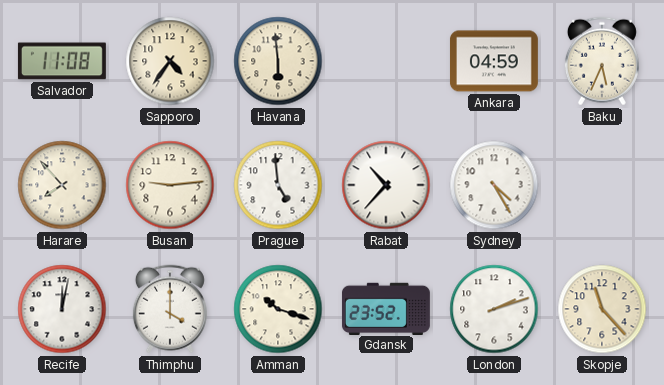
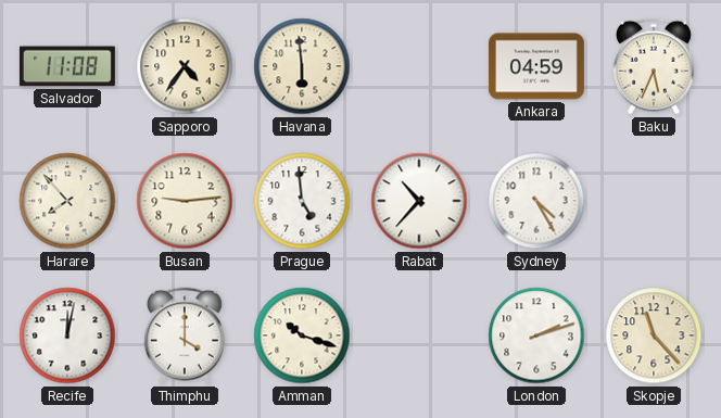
Gdansk: 23:52 -> none (386, 308)
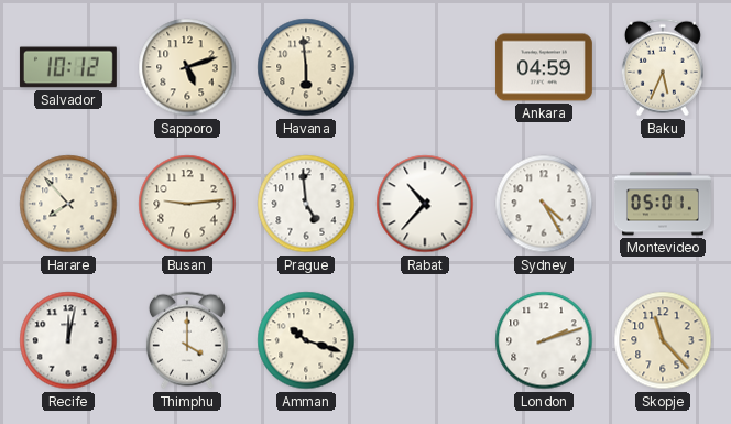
Salvador: 11:08 -> 10:12 (68, 67)
Sapporo: 4:36 -> 5:12 (187, 67)
Montevideo: none -> 05:01 (663, 204)
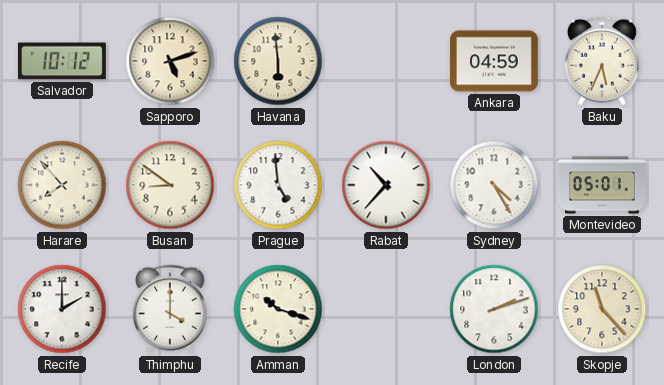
Busan: 9:14 -> 8:51 (170, 185)
Recife: 12:02 -> 2:00 (62, 309)
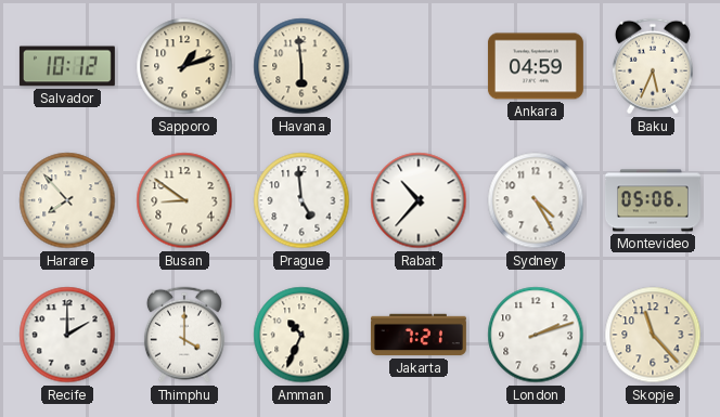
Sapporo: 5:12 -> 1:12 (184, 66)
Montevideo: 05:01 -> 05:06 (653, 200)
Amman: 10:18 -> 10:34 (301, 335)
Jakarta: none -> 7:21 (419, 335)
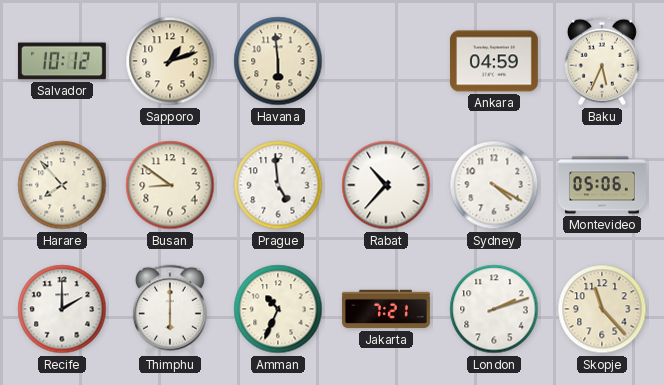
Sydney: 4:25 -> 4:20 (494, 185)
Thimphu: 4:00 -> 6:00 (170, 309)
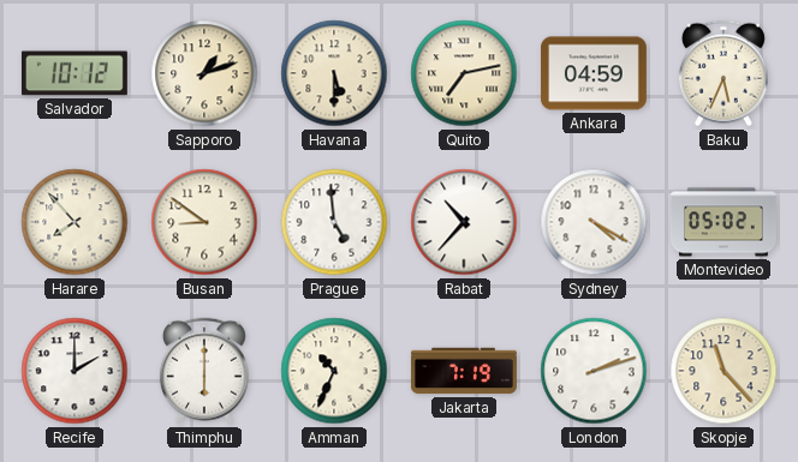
Havana: 5:59 -> 5:30 (334, 73)
Quito: none -> 7:13 (464, 73)
Montevideo: 05:06 -> 05:02 (723, 222)
Jakarta: 7:21 -> 7:19 (464, 371)
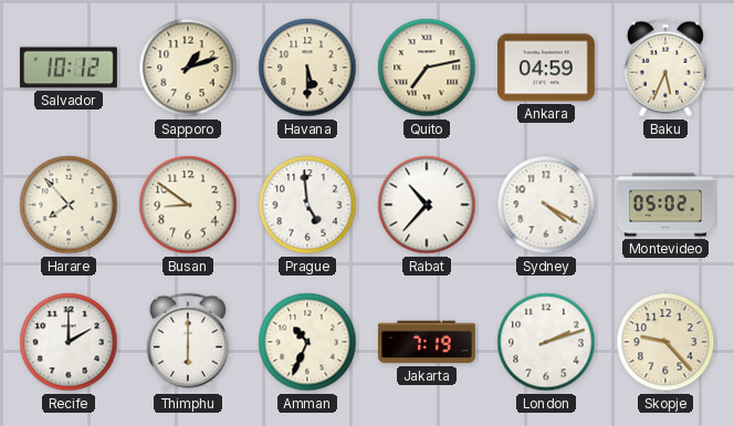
Skopje: 11:23 -> 9:23 (665, 342)
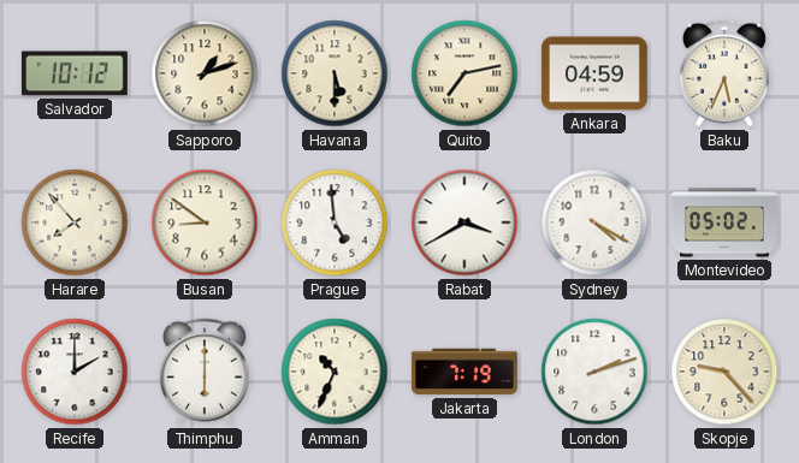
Rabat: 10:37 -> 3:40 (464, 222)
